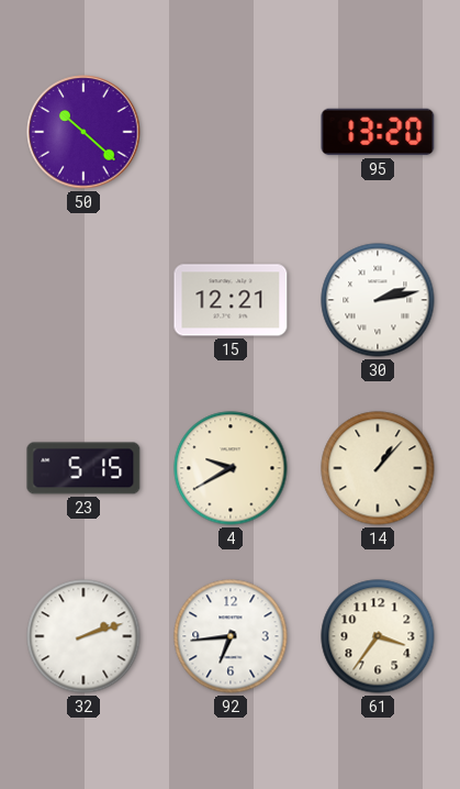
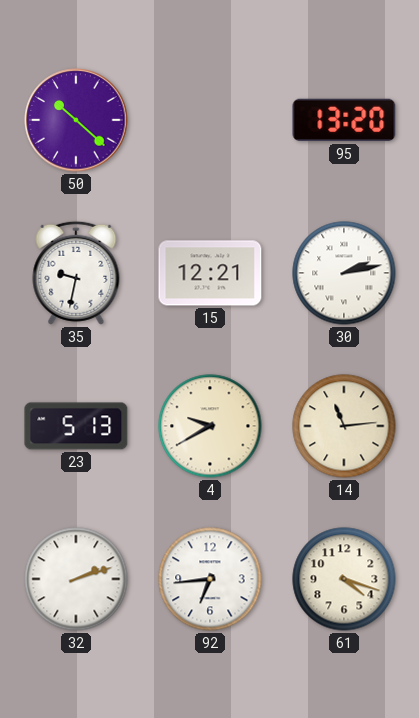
35: none -> 9:32 (76, 273)
23: 5:15 -> 5:13 (76, 426)
14: 1:07 -> 11:14 (344, 426)
61: 3:36 -> 4:18 (344, 579)
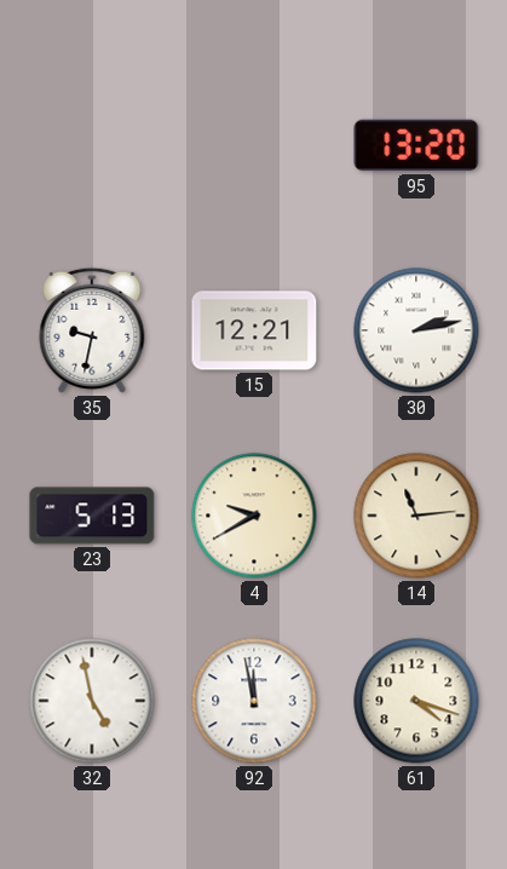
50: 10:22 -> none (76, 120)
32: 2:12 -> 4:58 (92, 701)
92: 6:44 -> 11:58 (254, 701)
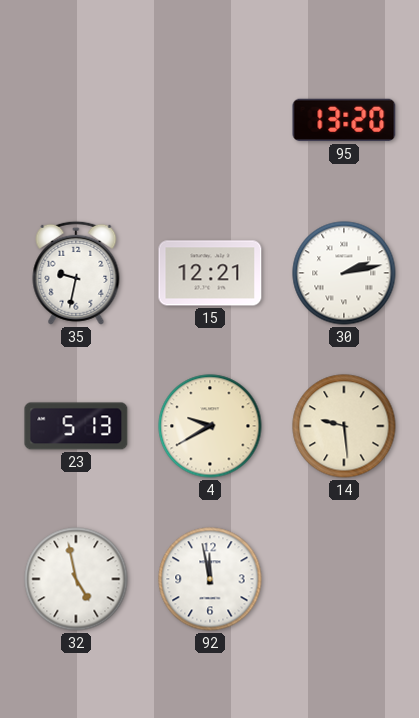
14: 11:14 -> 9:29 (344, 426)
61: 4:18 -> none (416, 701)
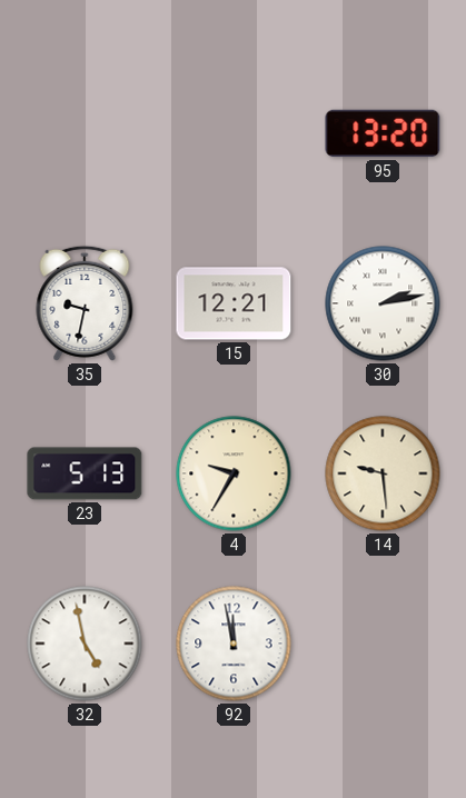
4: 9:40 -> 9:35 (234, 473)
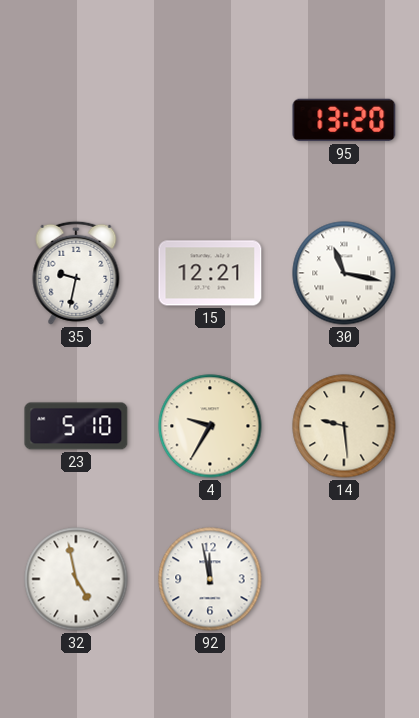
30: 2:13 -> 11:17 (344, 273)
23: 5:13 -> 5:10 (76, 426)
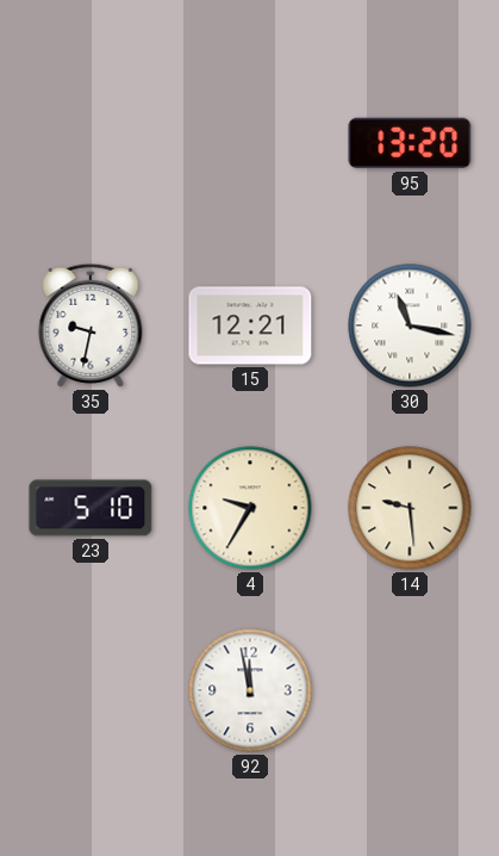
32: 4:58 -> none (76, 579)
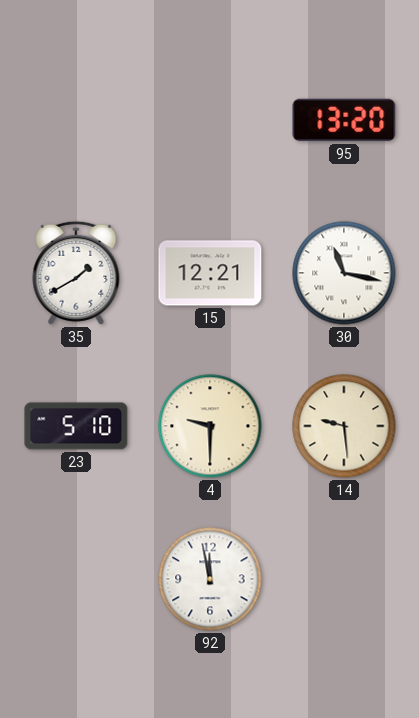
35: 9:32 -> 1:40 (76, 273)
4: 9:35 -> 9:30 (210, 426)
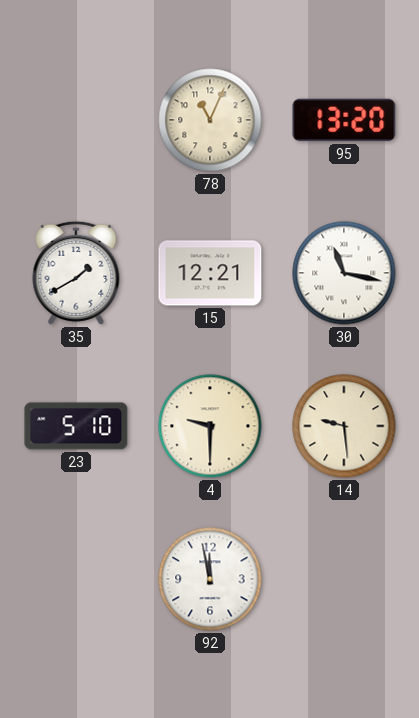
78: none -> 11:04 (210, 120)
